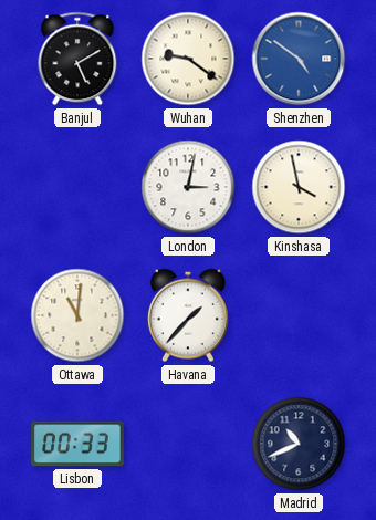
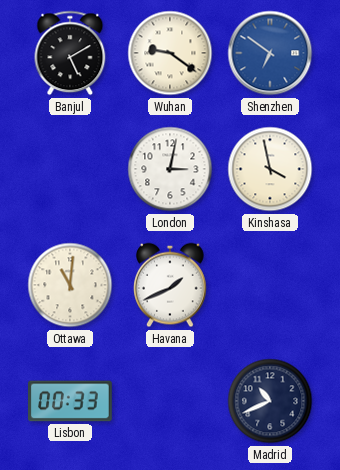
Shenzhen: 4:51 -> 6:51 (270, 53)
Havana: 1:37 -> 1:41 (171, 285)
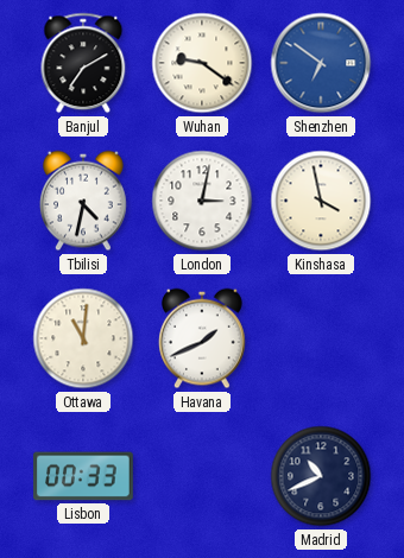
Banjul: 5:10 -> 7:10 (83, 63)
Tbilisi: none -> 4:32 (84, 201)
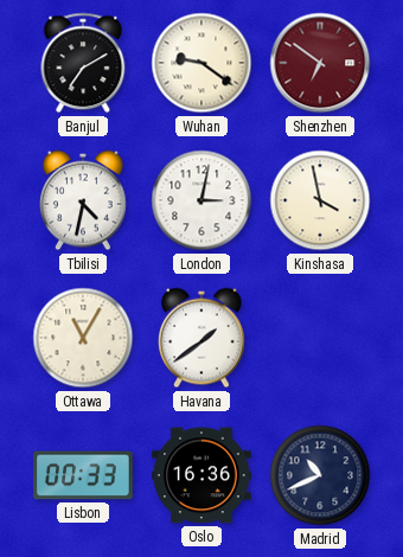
Shenzhen dial: blue -> burgundy (320, 63)
Ottawa: 11:01 -> 11:05 (83, 338)
Havana: 1:41 -> 1:39 (203, 338)
Oslo: none -> 16:36 (201, 475)
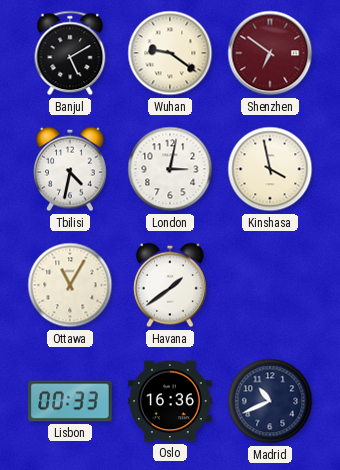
Banjul: 7:10 -> 5:10 (70, 53)
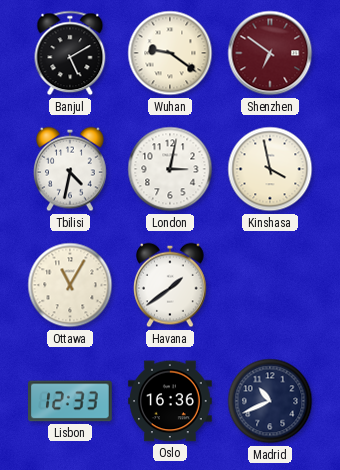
Lisbon: 00:33 -> 12:33 (70, 401)
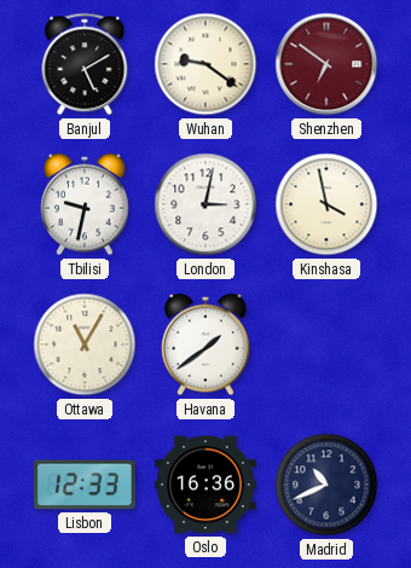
Tbilisi: 4:32 -> 9:32 (86, 204)
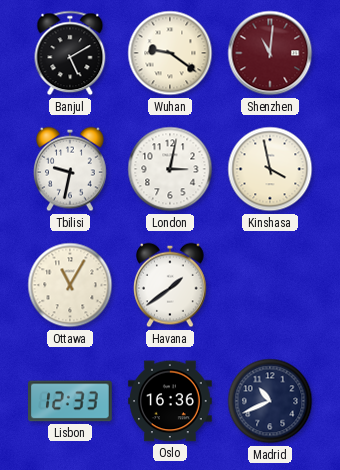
Shenzhen: 6:51 -> 11:01 (270, 53)
